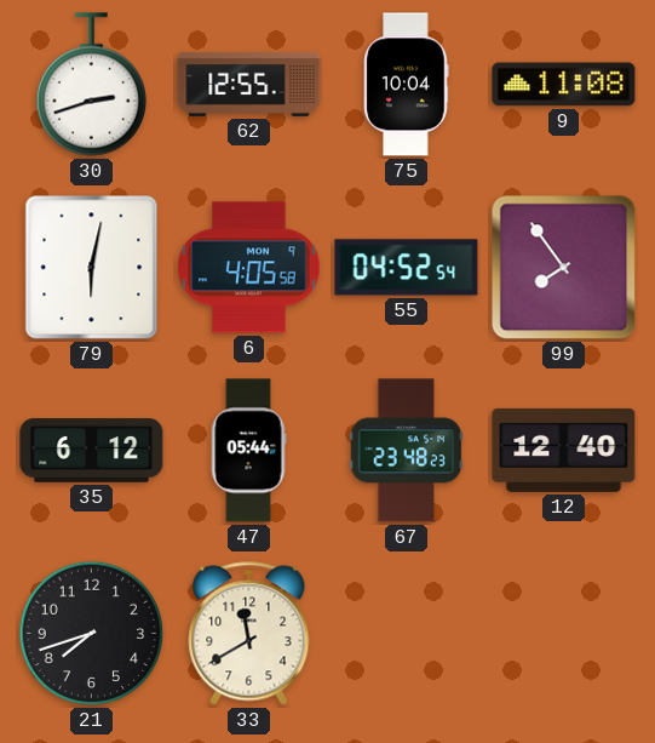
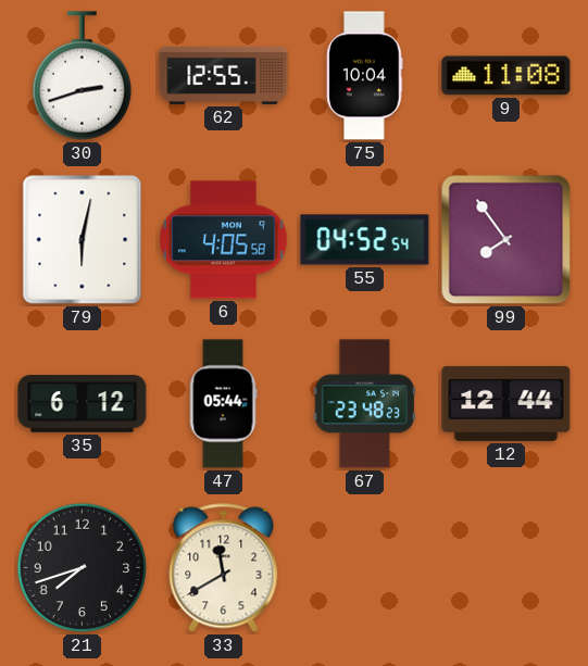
12: 12:40 -> 12:44 (506, 403)
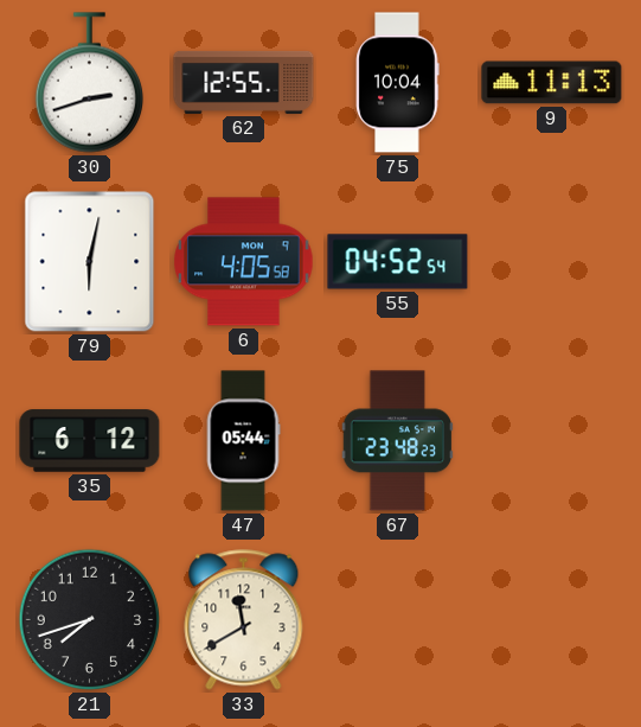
9: 11:08 -> 11:13 (552, 83)
99: 7:54 -> none (506, 240)
12: 12:44 -> none (506, 403)
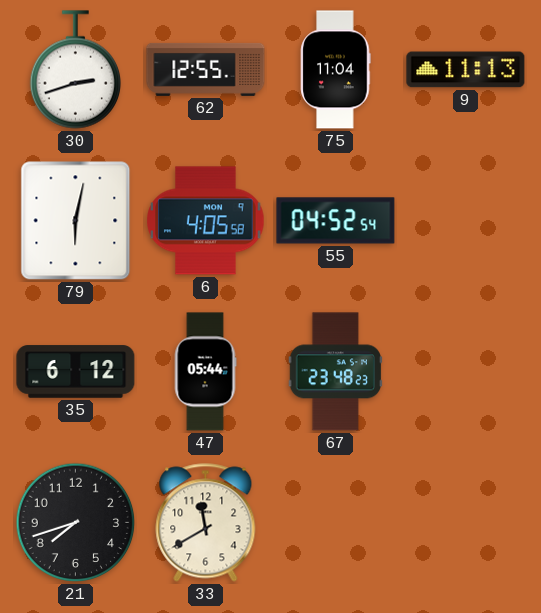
75: 10:04 -> 11:04 (336, 70)
